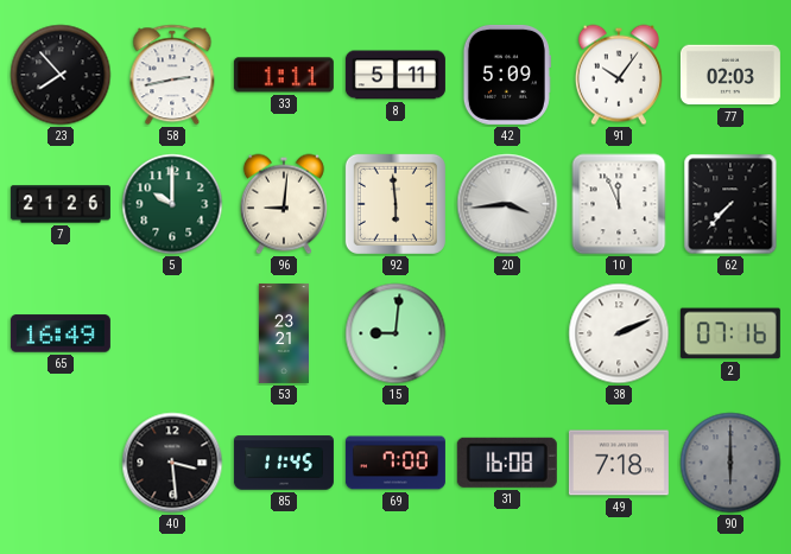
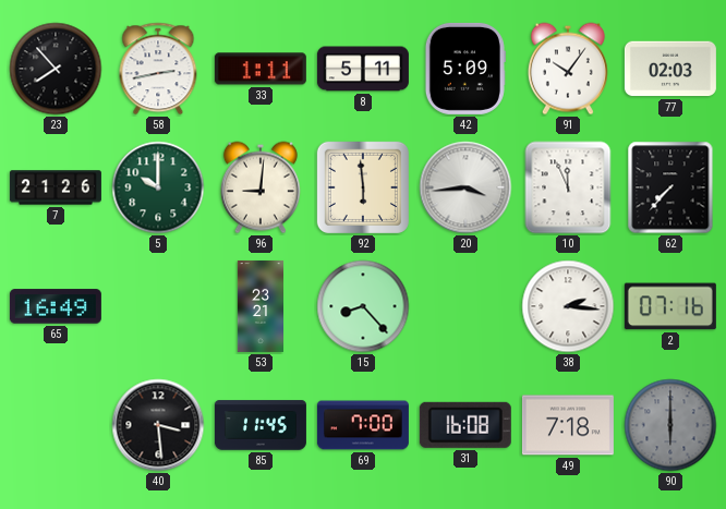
15: 9:01 -> 8:23 (363, 306)
38: 2:11 -> 2:16 (568, 306)
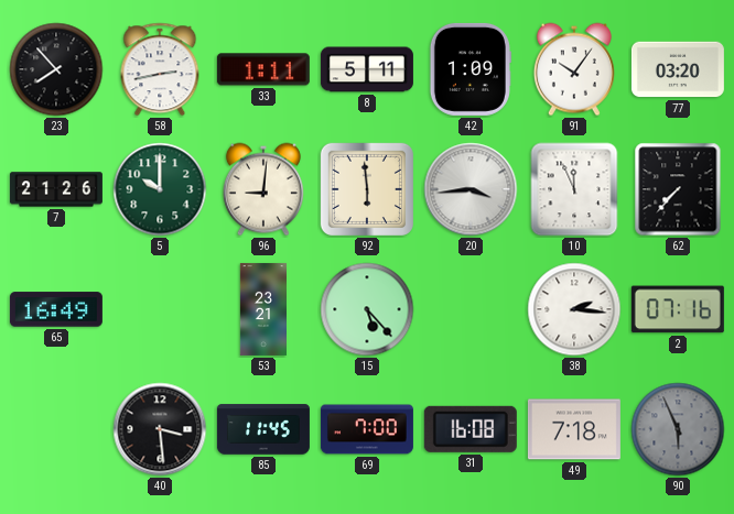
42: 5:09 -> 1:09 (471, 69)
77: 02:03 -> 03:20 (678, 69)
15: 8:23 -> 5:23 (367, 309)
90: 6:00 -> 5:56 (678, 429)
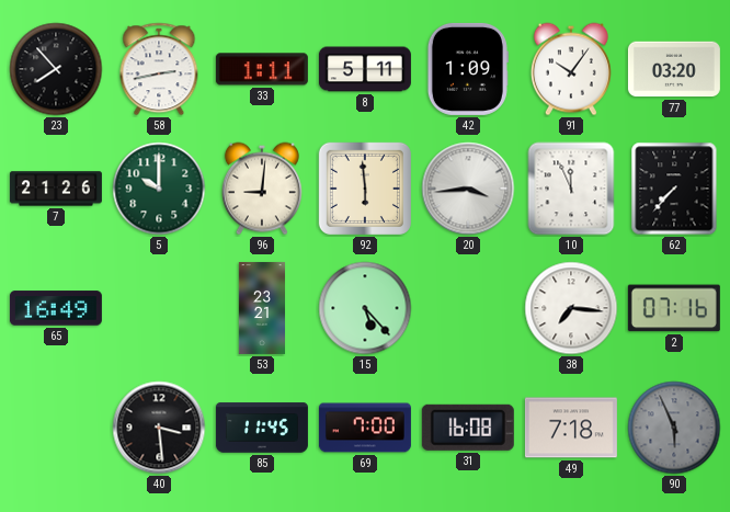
38: 2:16 -> 7:16 (571, 308)
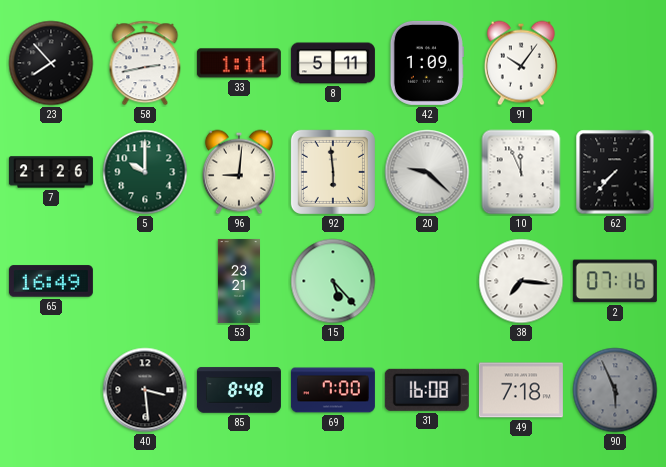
77: 03:20 -> none (674, 69)
20: 3:44 -> 9:22 (427, 172)
85: 11:45 -> 8:48 (239, 390)
